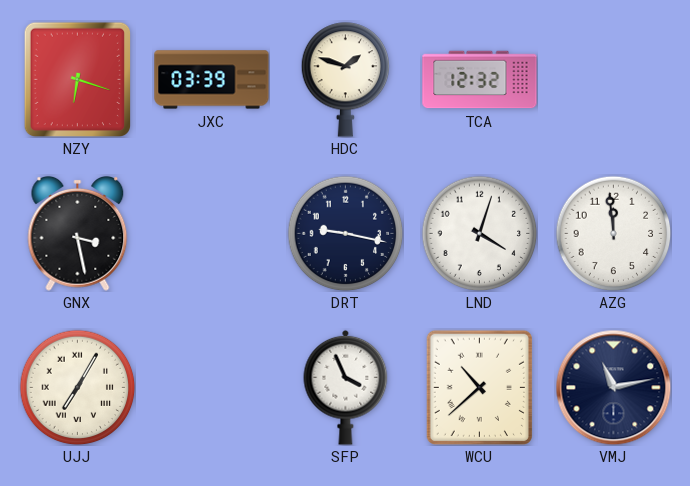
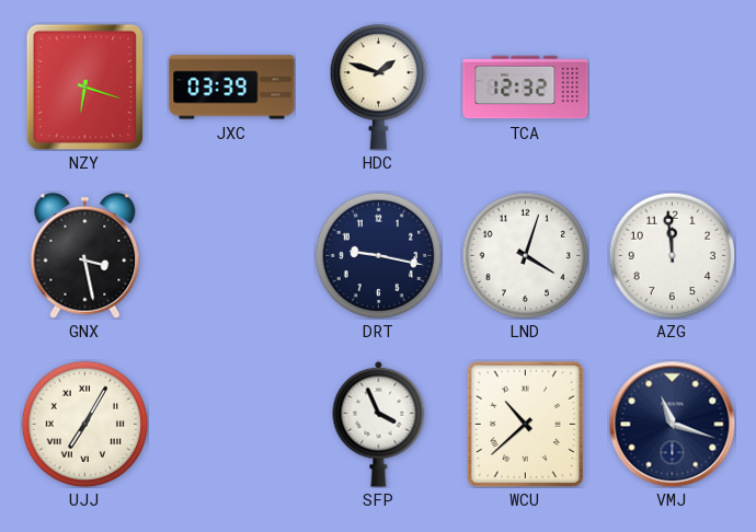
VMJ: 11:13 -> 11:18 (672, 424)
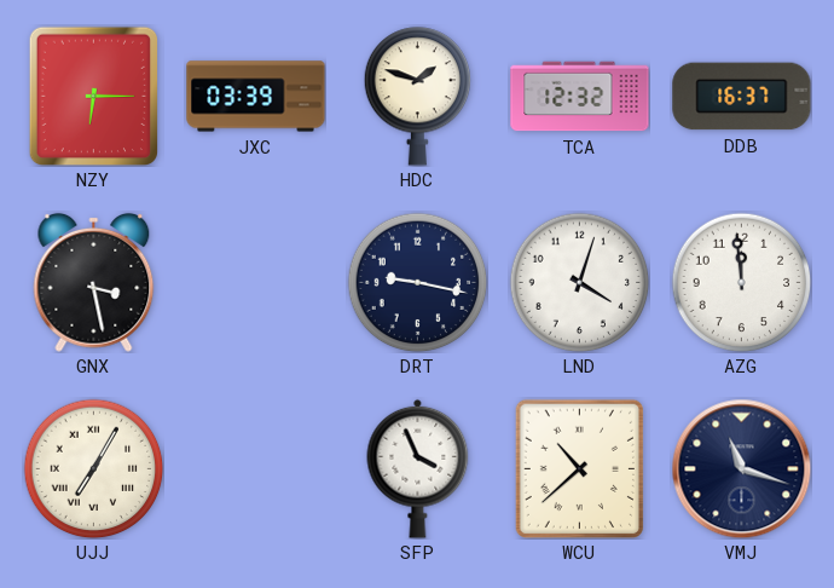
NZY: 6:18 -> 6:15 (93, 96)
DDB: none -> 16:37 (742, 97)
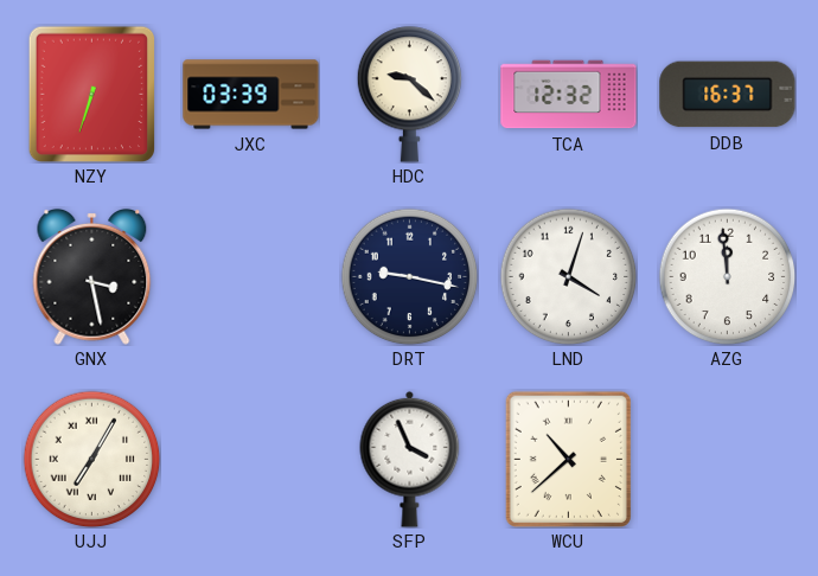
NZY: 6:15 -> 6:33 (91, 94)
HDC: 1:48 -> 9:22 (410, 95)
VMJ: 11:18 -> none (741, 468)
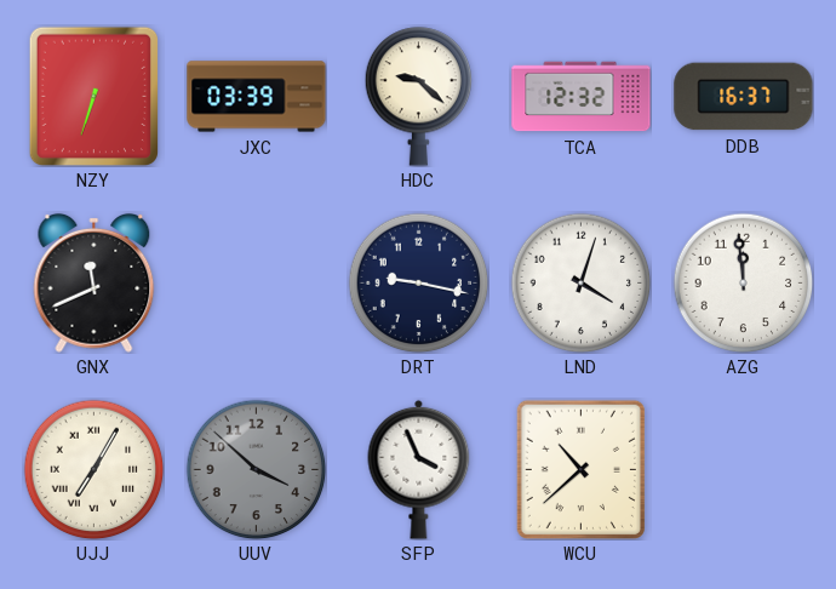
GNX: 3:28 -> 11:41 (95, 282)
UUV: none -> 3:52 (256, 469)
